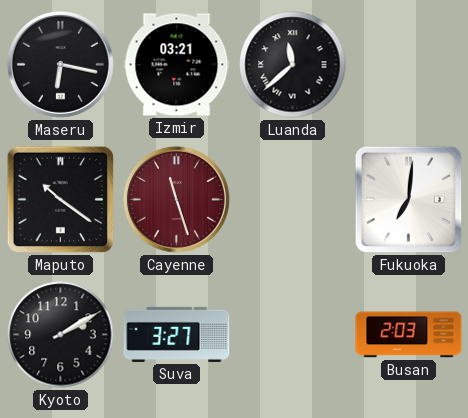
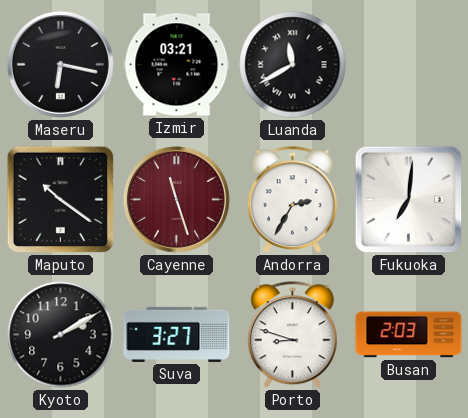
Luanda: 11:38 -> 11:40 (293, 65)
Andorra: none -> 2:35 (292, 200)
Porto: none -> 8:48 (292, 335)
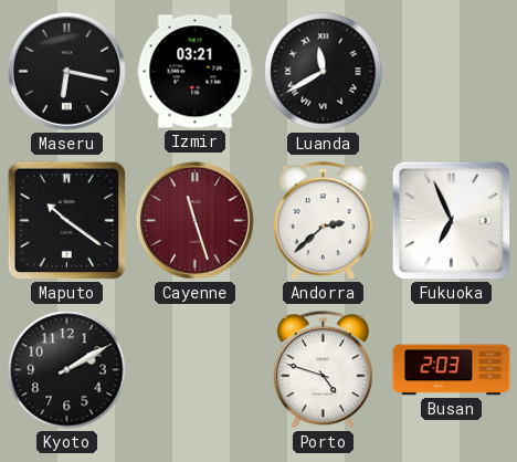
Andorra: 2:35 -> 2:38 (323, 221)
Fukuoka: 7:01 -> 6:56 (452, 221)
Suva: 3:27 -> none (177, 334)
Porto: 8:48 -> 4:48 (323, 370)
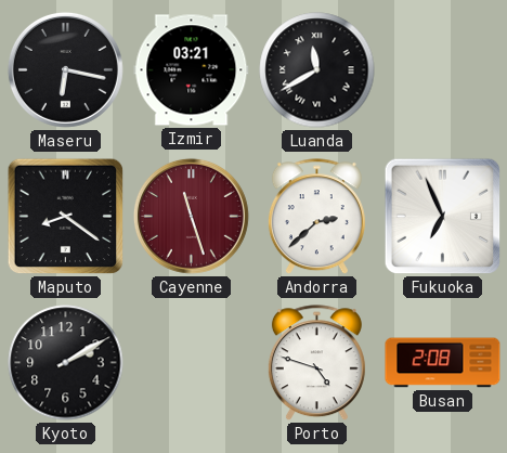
Maputo: 10:21 -> 8:21 (66, 217)
Busan: 2:03 -> 2:08 (443, 363)
